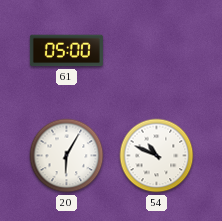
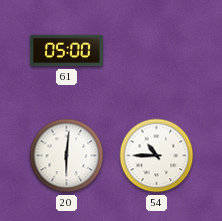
20: 6:05 -> 6:01 (67, 156)
54: 10:49 -> 10:45 (157, 156)
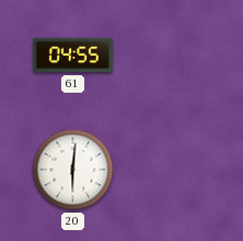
61: 05:00 -> 04:55 (72, 56)
54: 10:45 -> none (157, 156)
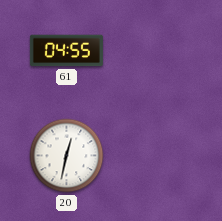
20: 6:01 -> 12:32 (67, 156)
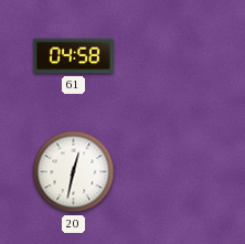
61: 04:55 -> 04:58 (73, 56)
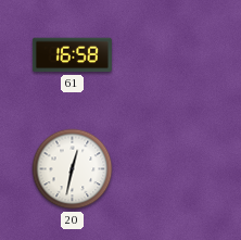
61: 04:58 -> 16:58 (72, 55)
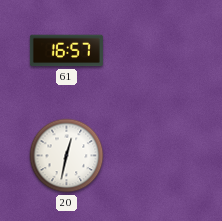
61: 16:58 -> 16:57 (66, 51)
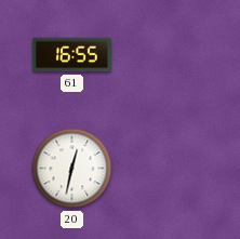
61: 16:57 -> 16:55 (71, 55)
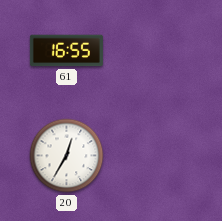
20: 12:32 -> 12:35 (67, 156)
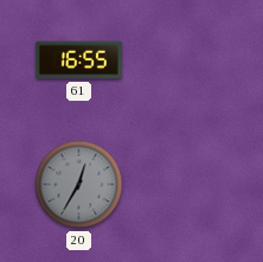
20 dial: white -> grey (79, 185)
